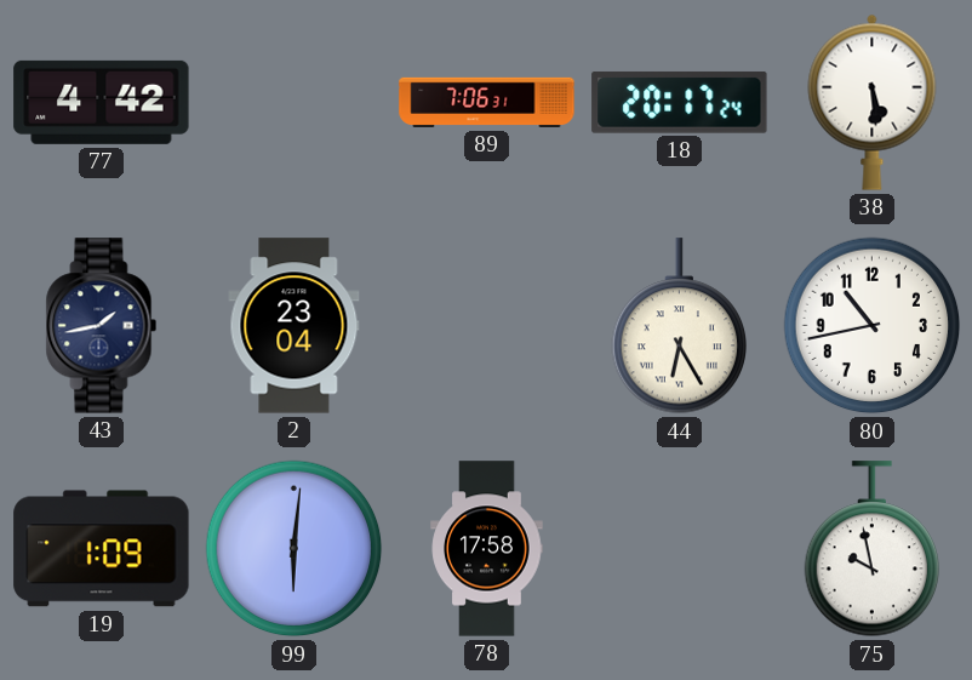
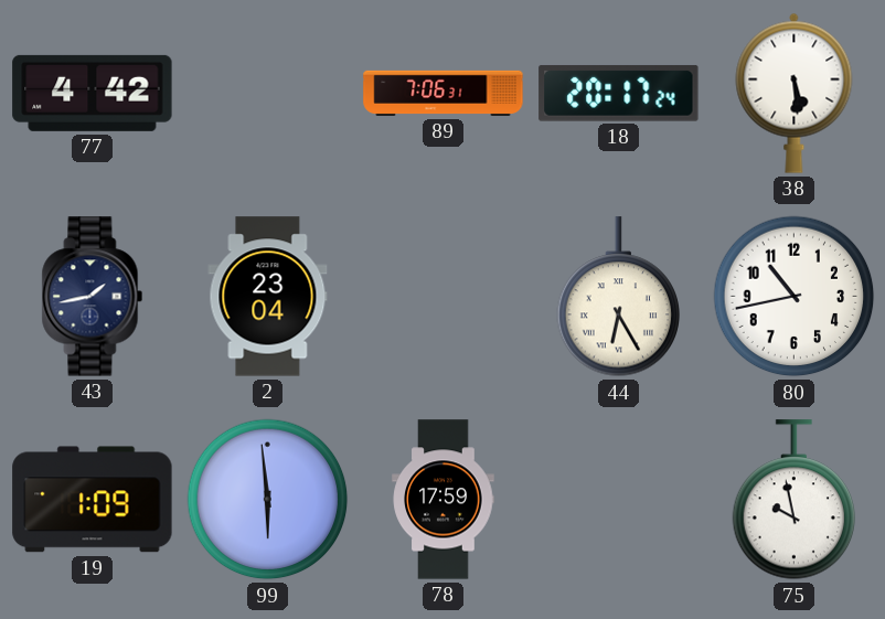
99: 6:01 -> 5:59 (268, 500)
78: 17:58 -> 17:59 (444, 500)
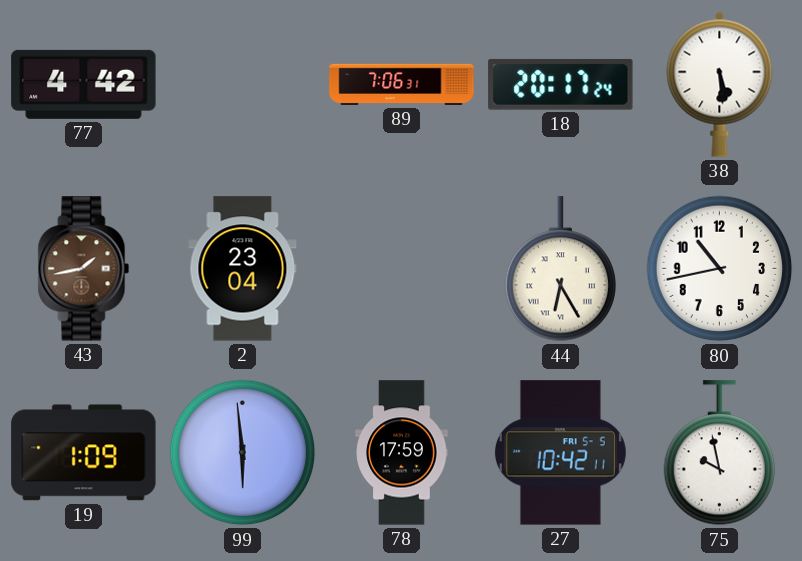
43 dial: navy -> brown (84, 269)
27: none -> 10:42 (560, 453)
